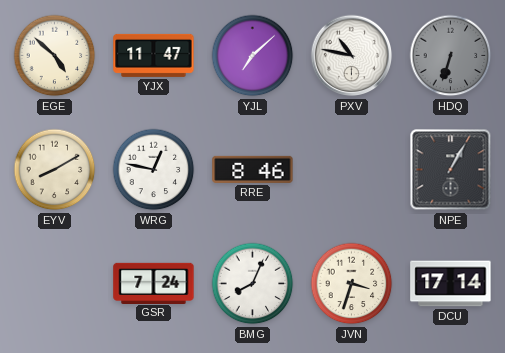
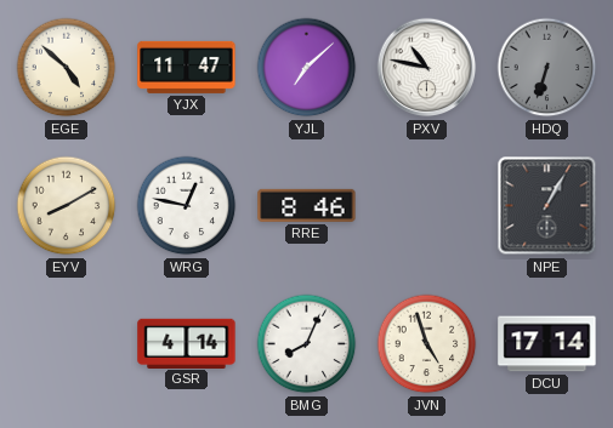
GSR: 7:24 -> 4:14 (187, 343)
JVN: 3:33 -> 4:57 (427, 344)
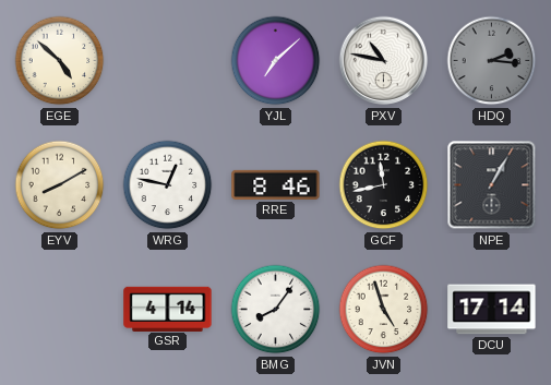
YJX: 11:47 -> none (187, 67)
HDQ: 6:33 -> 2:16 (492, 61)
GCF: none -> 11:43 (384, 185)
BMG: 8:04 -> 8:06 (276, 310)
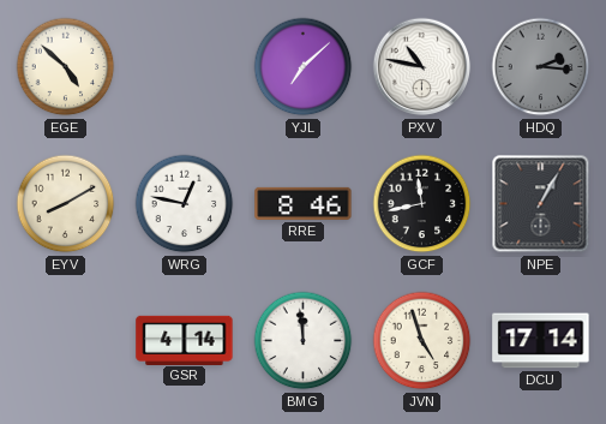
BMG: 8:06 -> 11:59 (304, 341)
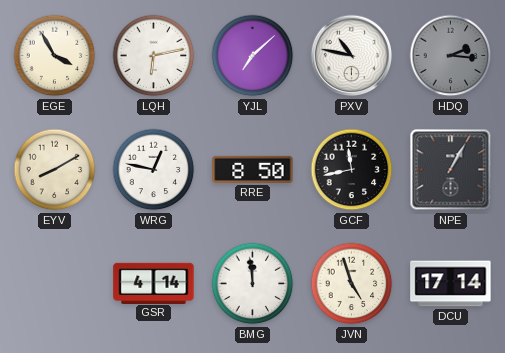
EGE: 4:52 -> 3:55 (55, 56)
LQH: none -> 6:13 (154, 56)
RRE: 8:46 -> 8:50 (253, 169)
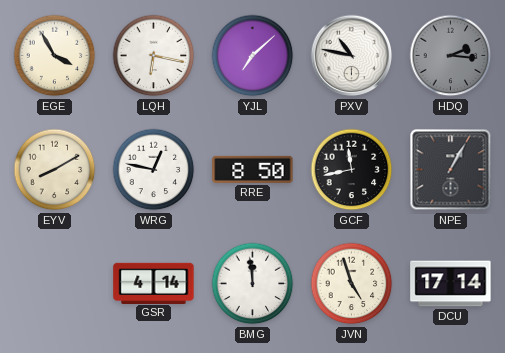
LQH: 6:13 -> 6:17 (154, 56)
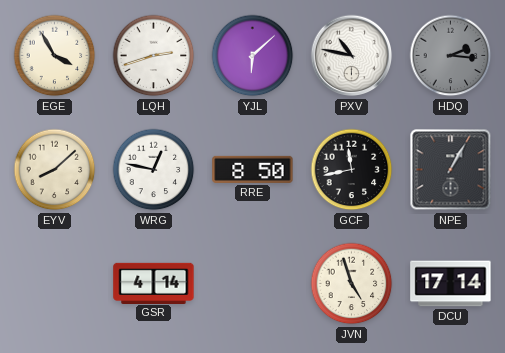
LQH: 6:17 -> 2:42 (154, 56)
YJL: 7:08 -> 6:08 (253, 56)
EYV: 8:10 -> 8:08 (55, 170)
BMG: 11:59 -> none (253, 284)
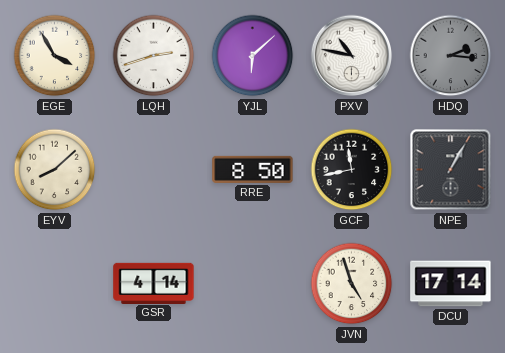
WRG: 12:47 -> none (154, 170)
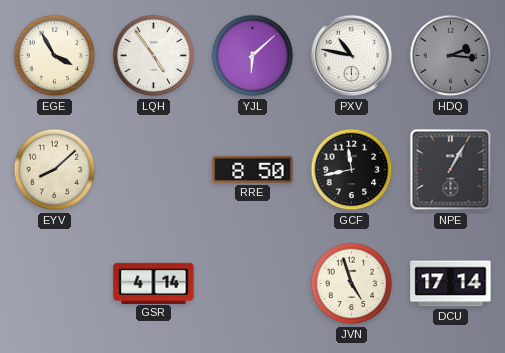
LQH: 2:42 -> 4:54 (154, 56)
